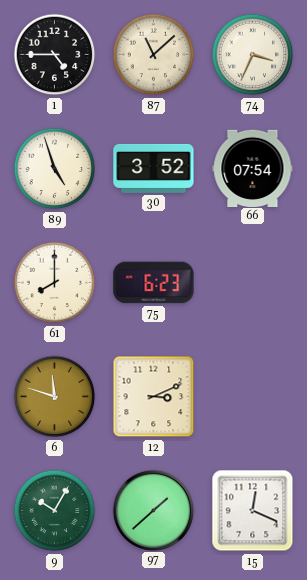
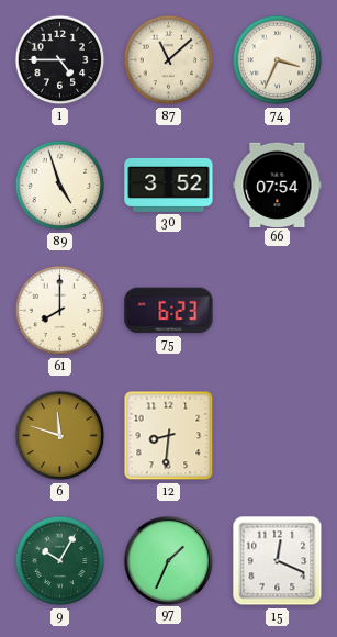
12: 3:11 -> 8:31 (169, 436)
97: 1:38 -> 1:34 (168, 560)
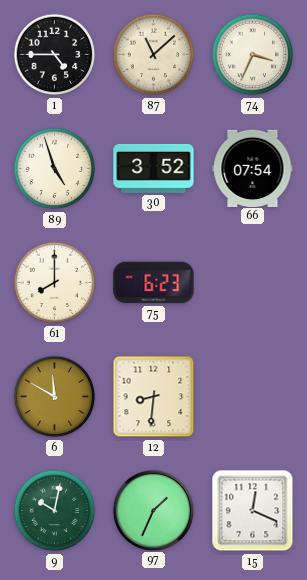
6: 11:48 -> 11:50 (55, 397)
9: 10:05 -> 10:02 (55, 511)
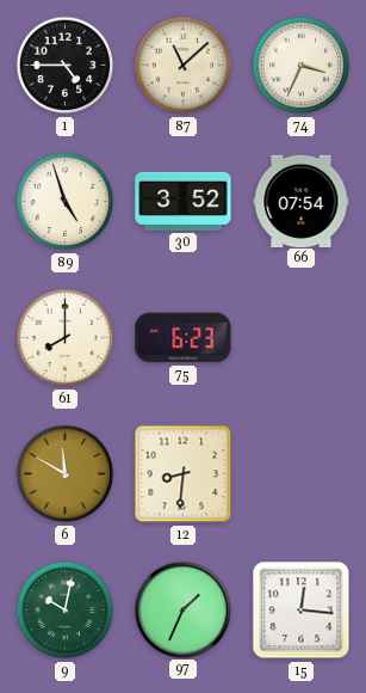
15: 12:19 -> 12:16 (302, 611)
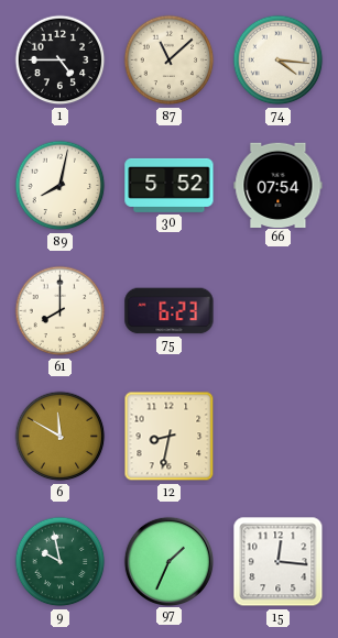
74: 3:34 -> 4:16 (279, 61)
89: 4:57 -> 8:02 (61, 186)
30: 3:52 -> 5:52 (170, 185)
12: 8:31 -> 8:32 (170, 437)
9: 10:02 -> 9:58 (61, 562)
